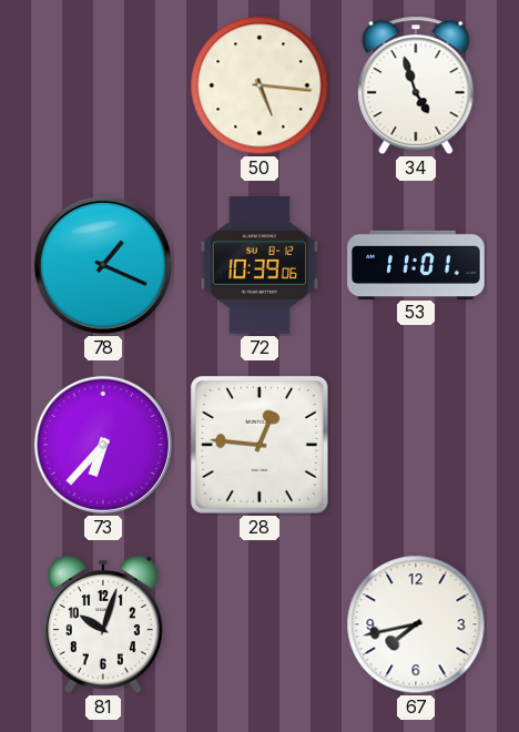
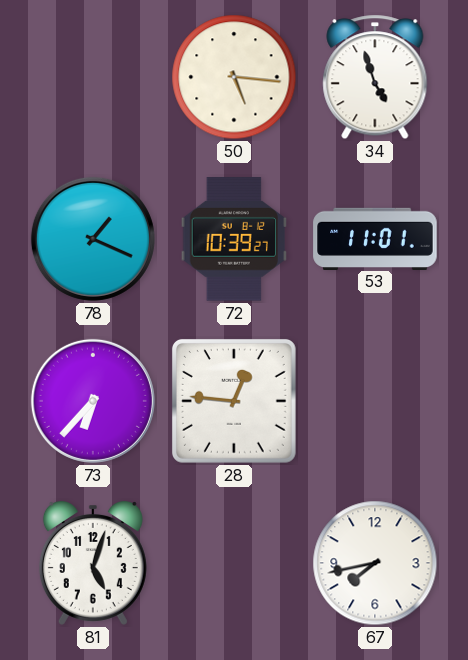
72: 10:39:06 -> 10:39:27 (233, 239)
81: 10:03 -> 5:03 (93, 564)
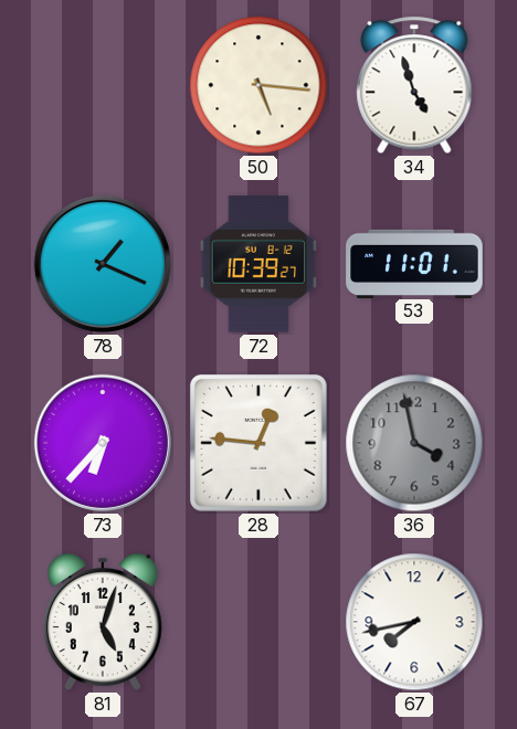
36: none -> 3:58 (414, 443)
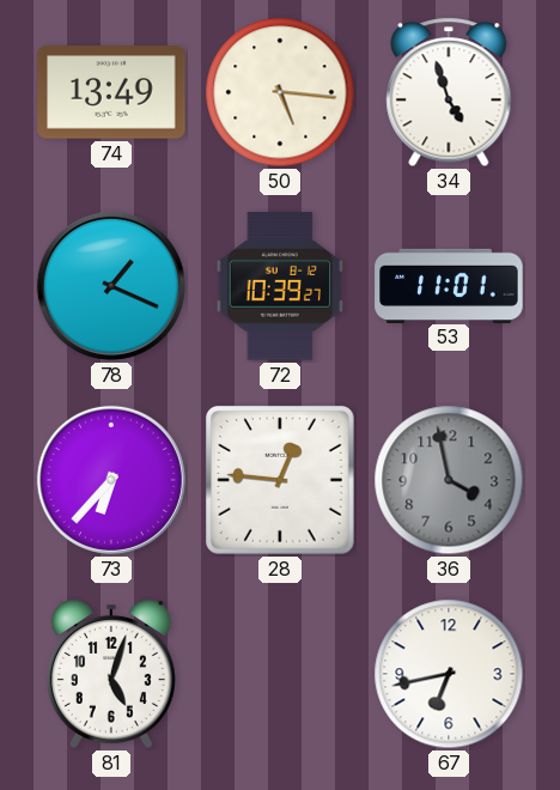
74: none -> 13:49 (111, 92)
67: 7:43 -> 6:43 (449, 674)
